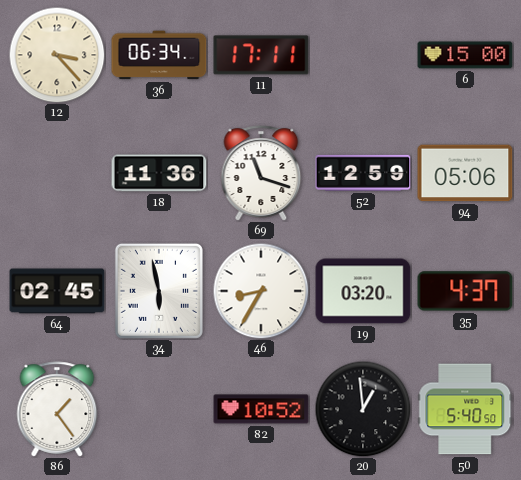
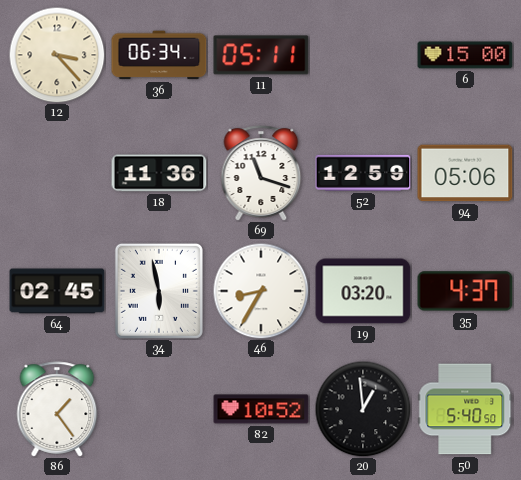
11: 17:11 -> 05:11 (261, 55)
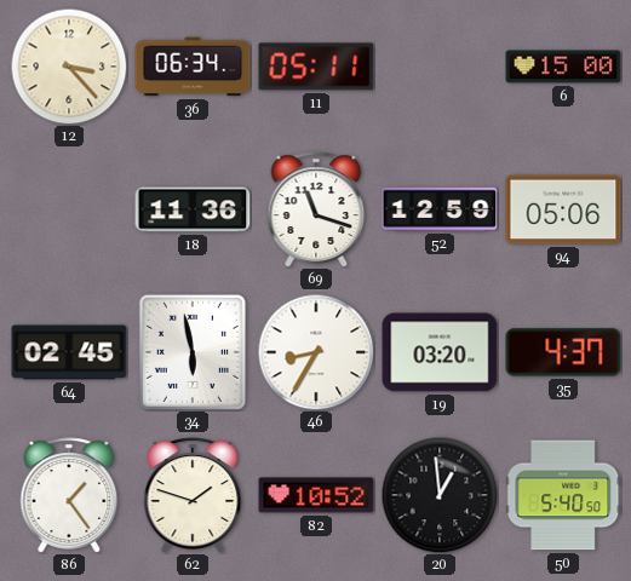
62: none -> 1:48 (193, 495)
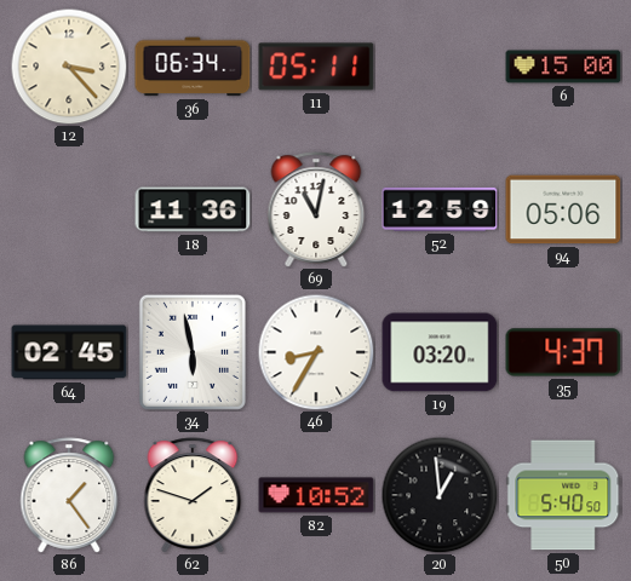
69: 11:18 -> 11:02 (316, 209)
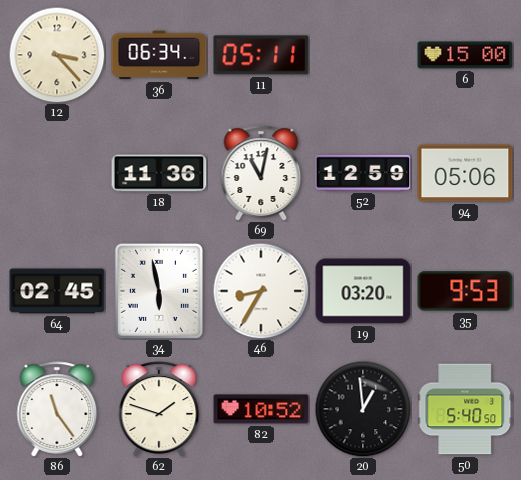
35: 4:37 -> 9:53 (465, 291)
86: 1:24 -> 11:24 (57, 409)
